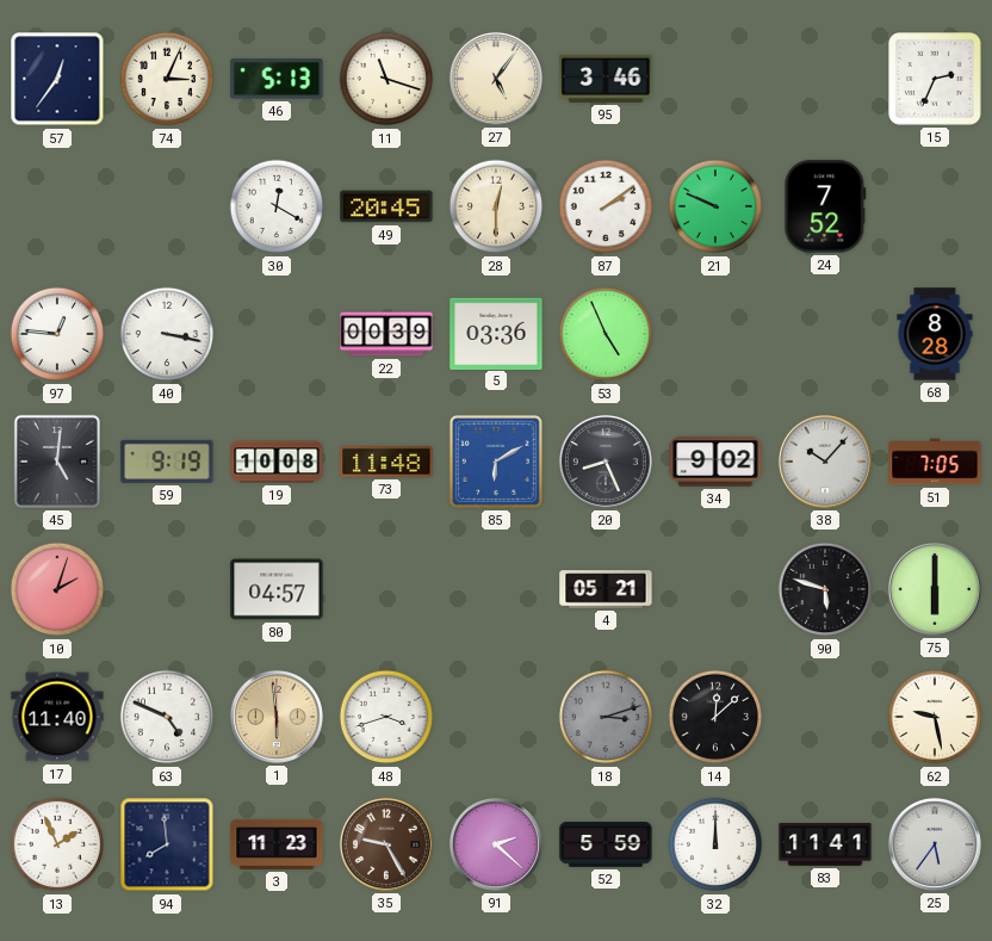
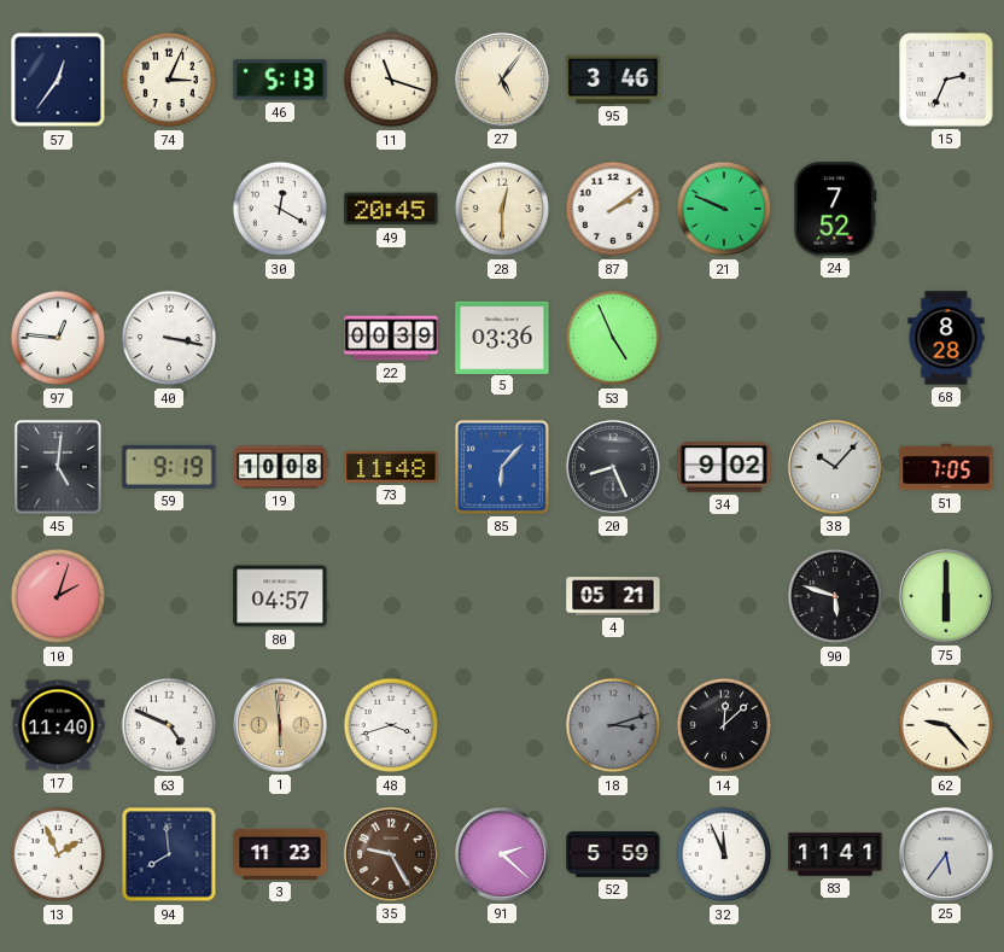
85: 6:10 -> 6:07 (502, 467)
62: 9:28 -> 9:23 (946, 725)
32: 12:00 -> 11:56 (724, 854)
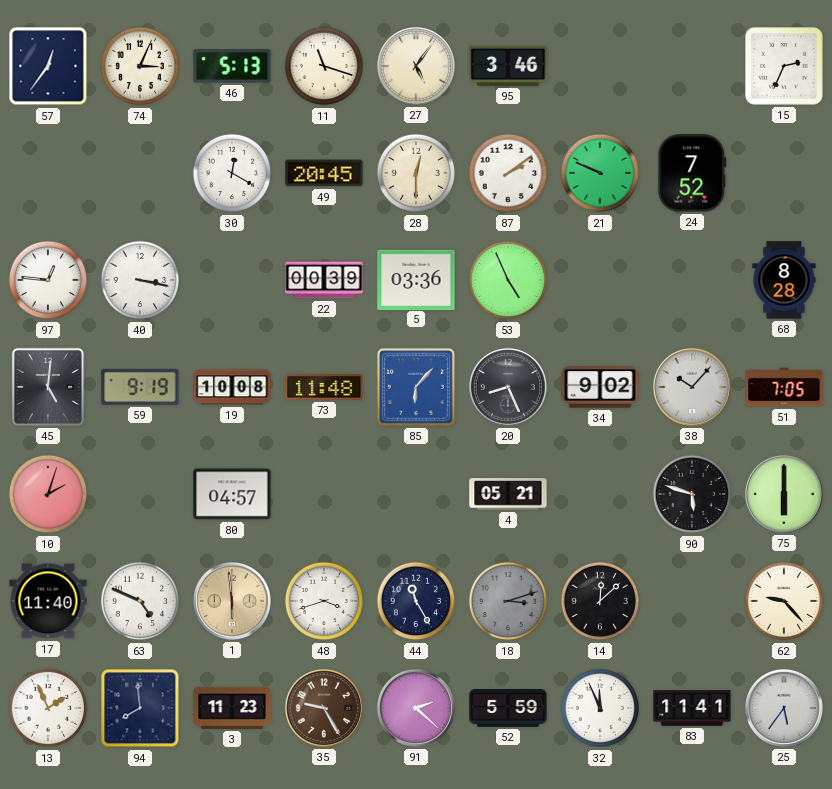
44: none -> 11:25 (416, 601)
